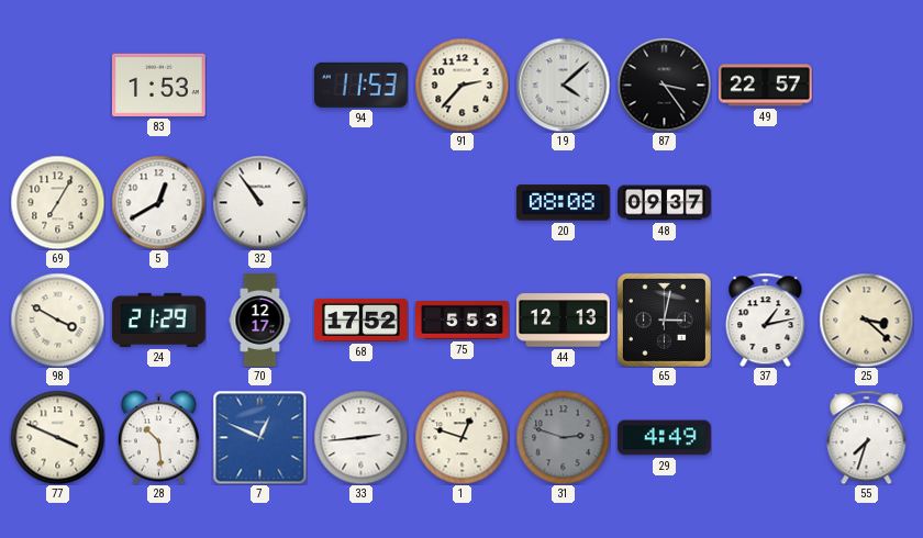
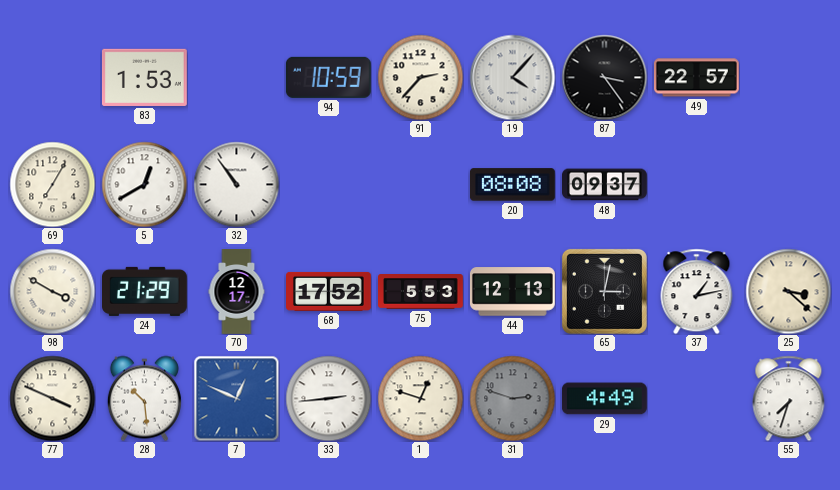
94: 11:53 -> 10:59 (328, 77)
19: 4:08 -> 4:07 (512, 77)
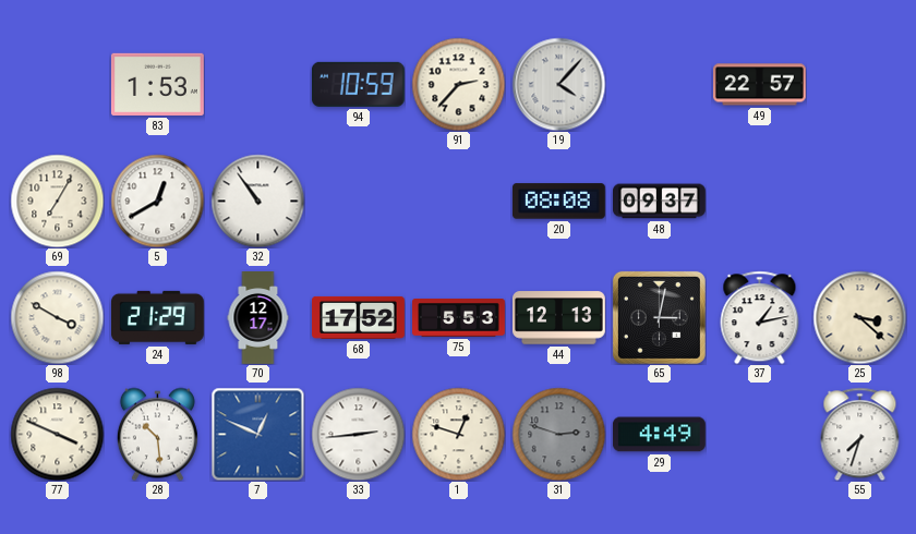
87: 3:24 -> none (604, 77)
